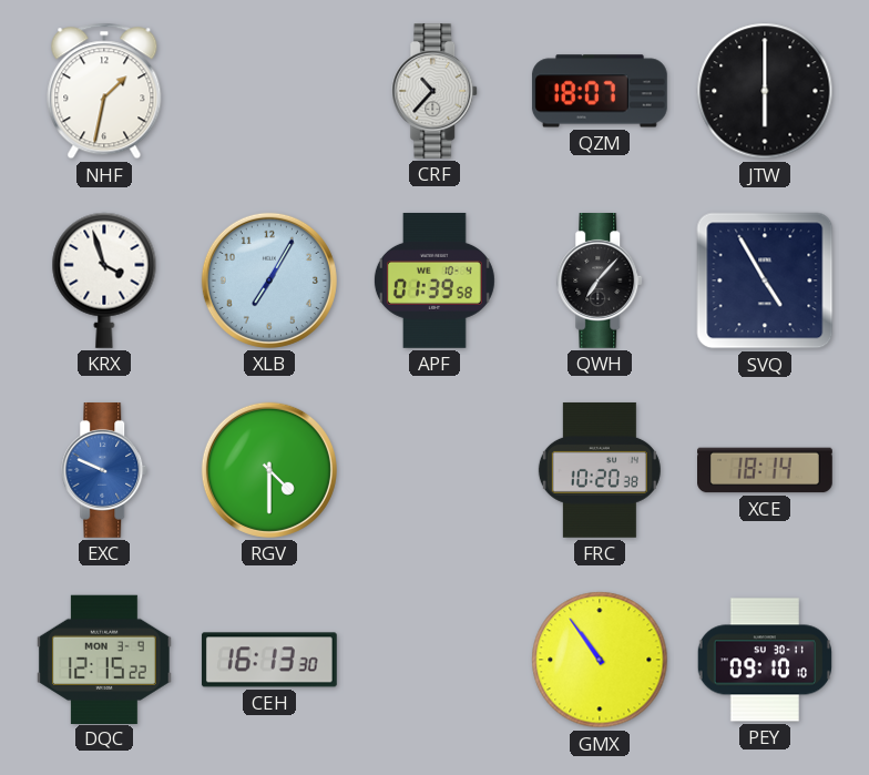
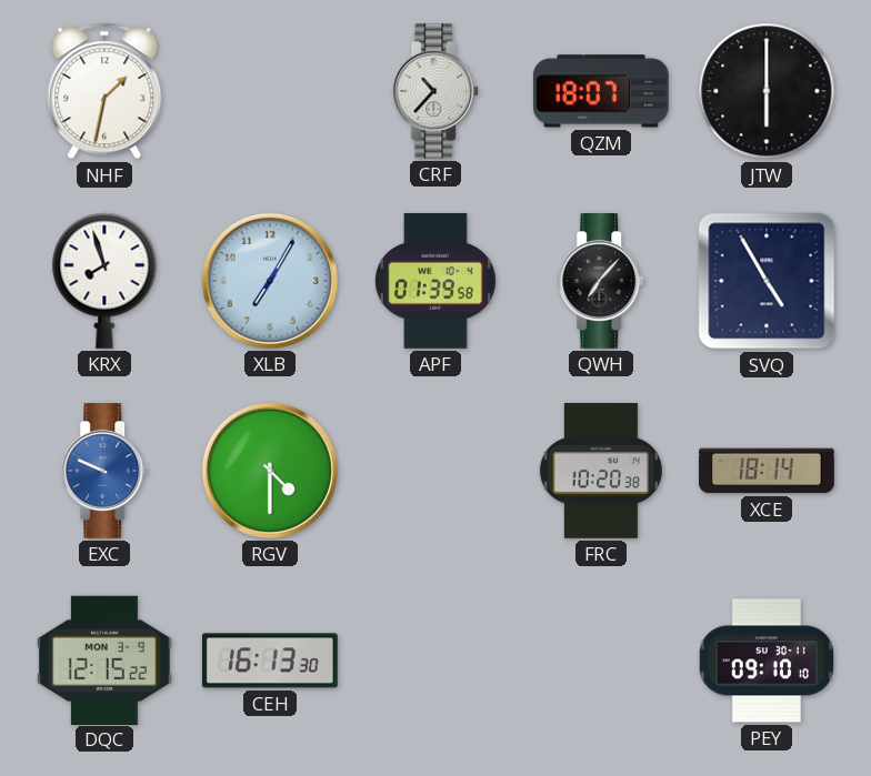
KRX: 3:57 -> 7:57 (104, 281)
GMX: 10:54 -> none (600, 660)
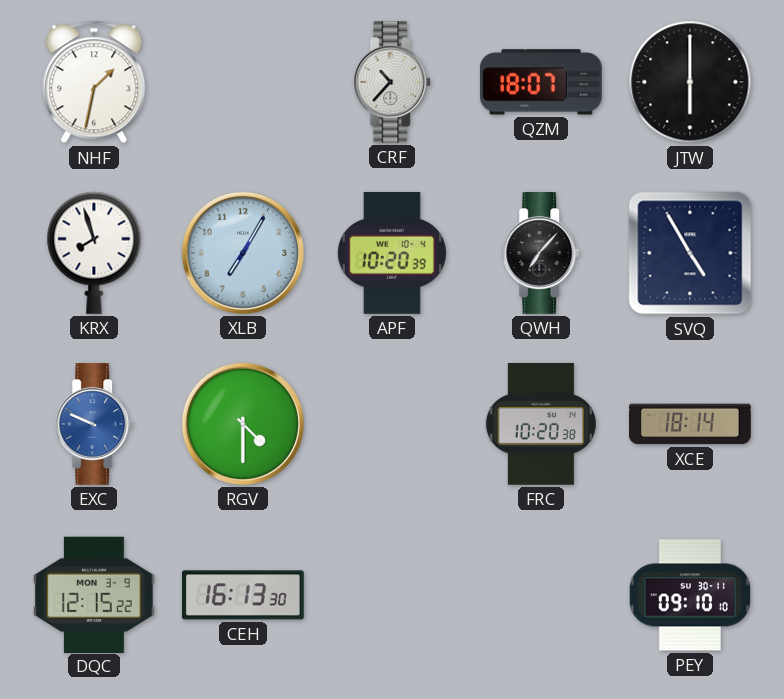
APF: 01:39 -> 10:20 (392, 253)
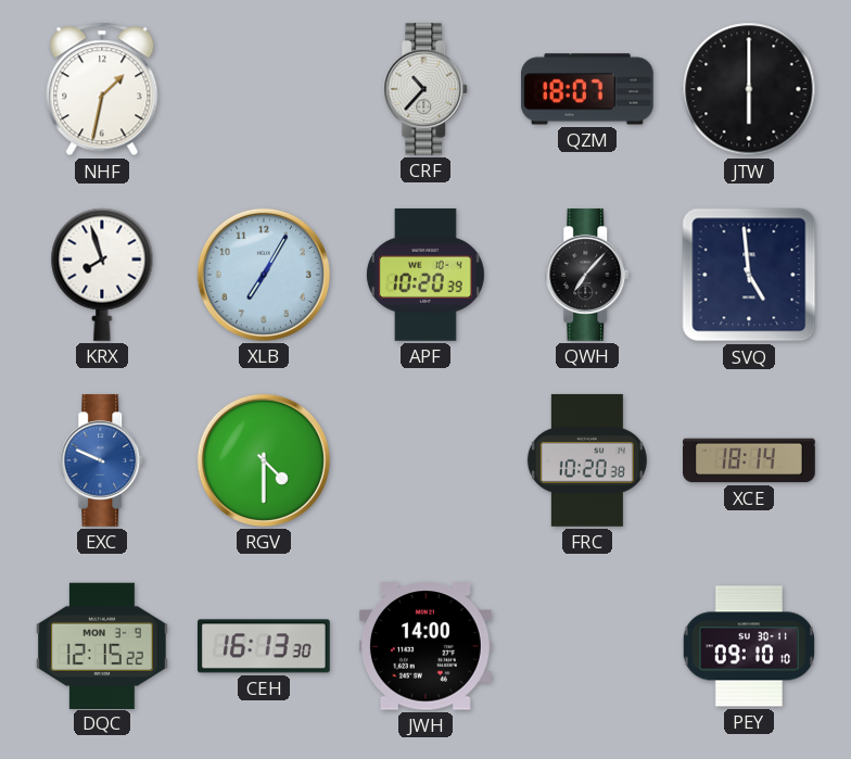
SVQ: 4:55 -> 4:59 (749, 275)
JWH: none -> 14:00 (426, 646)
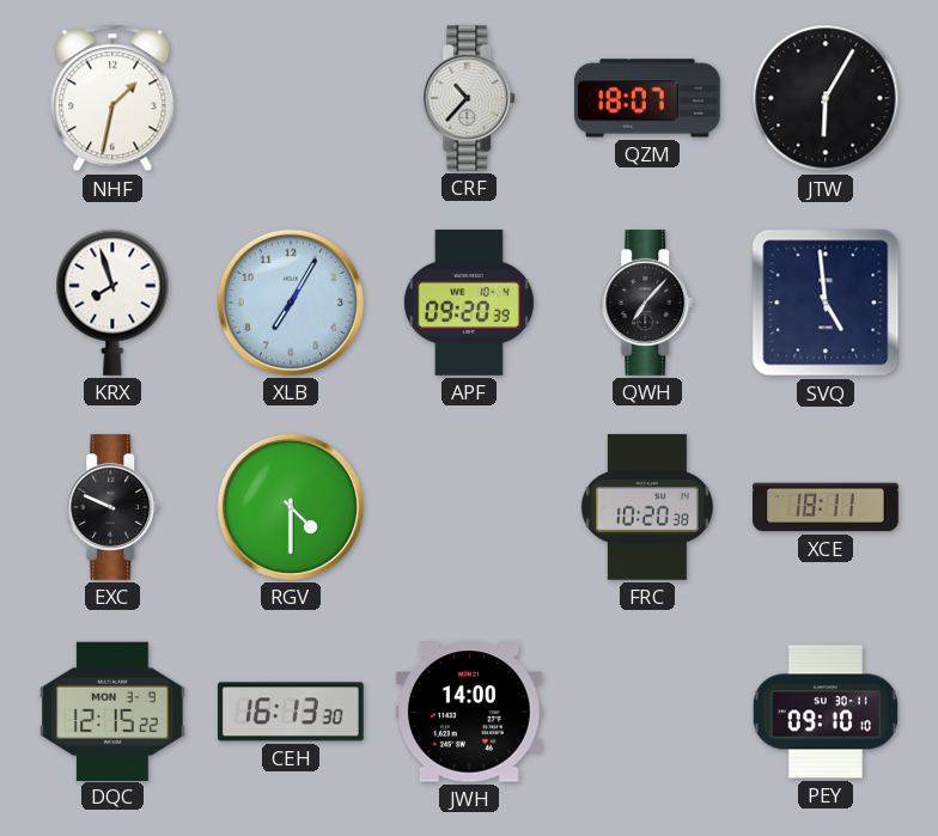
JTW: 6:00 -> 6:05 (826, 98)
APF: 10:20 -> 09:20 (469, 303)
EXC dial: blue -> black (114, 508)
XCE: 18:14 -> 18:11 (827, 507)
